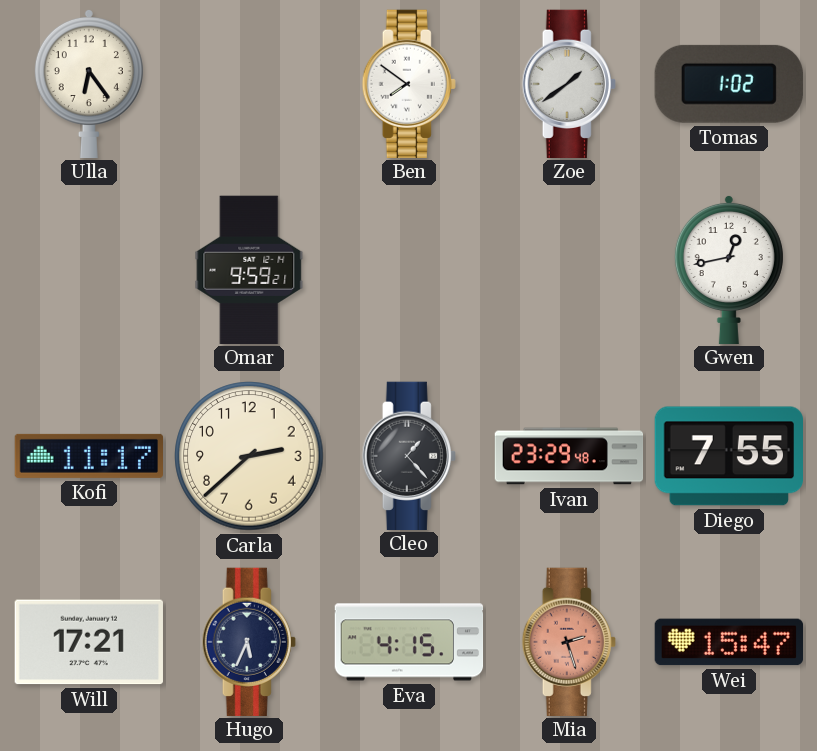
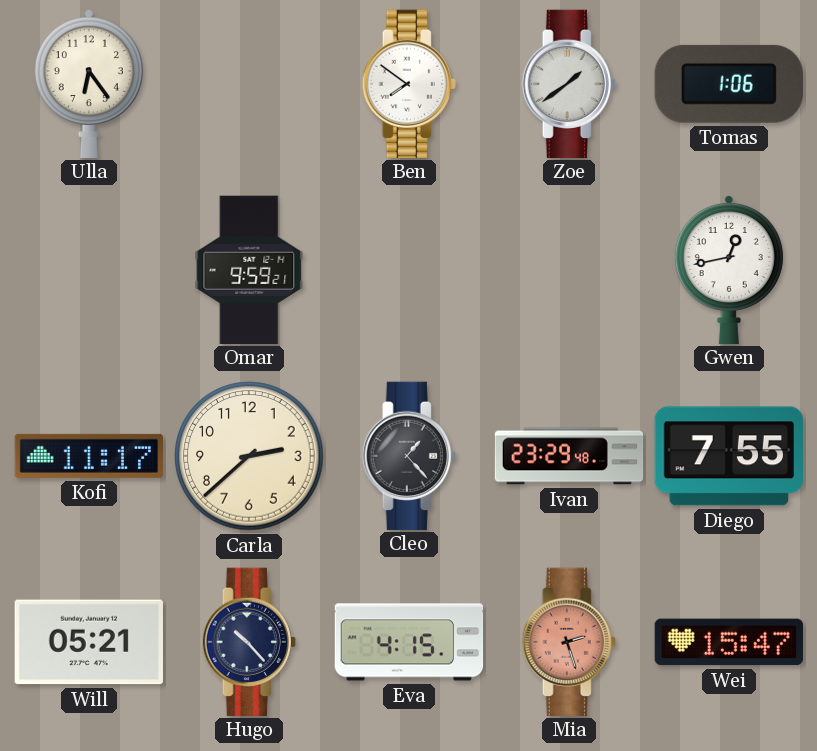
Tomas: 1:02 -> 1:06 (729, 84)
Will: 17:21 -> 05:21 (89, 642)
Hugo: 5:34 -> 10:23 (249, 641)
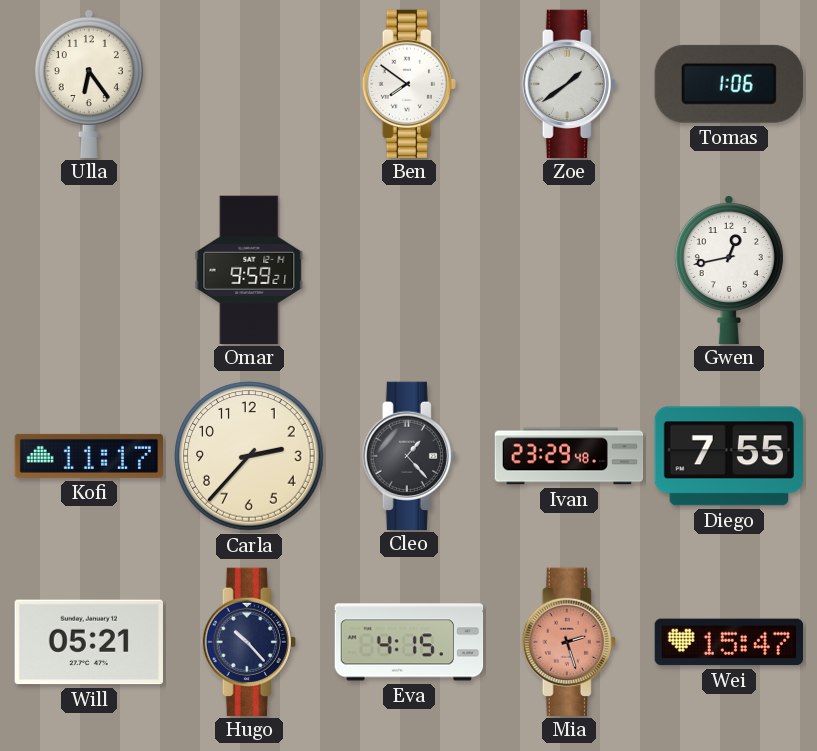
Carla: 2:38 -> 2:37 (249, 456)
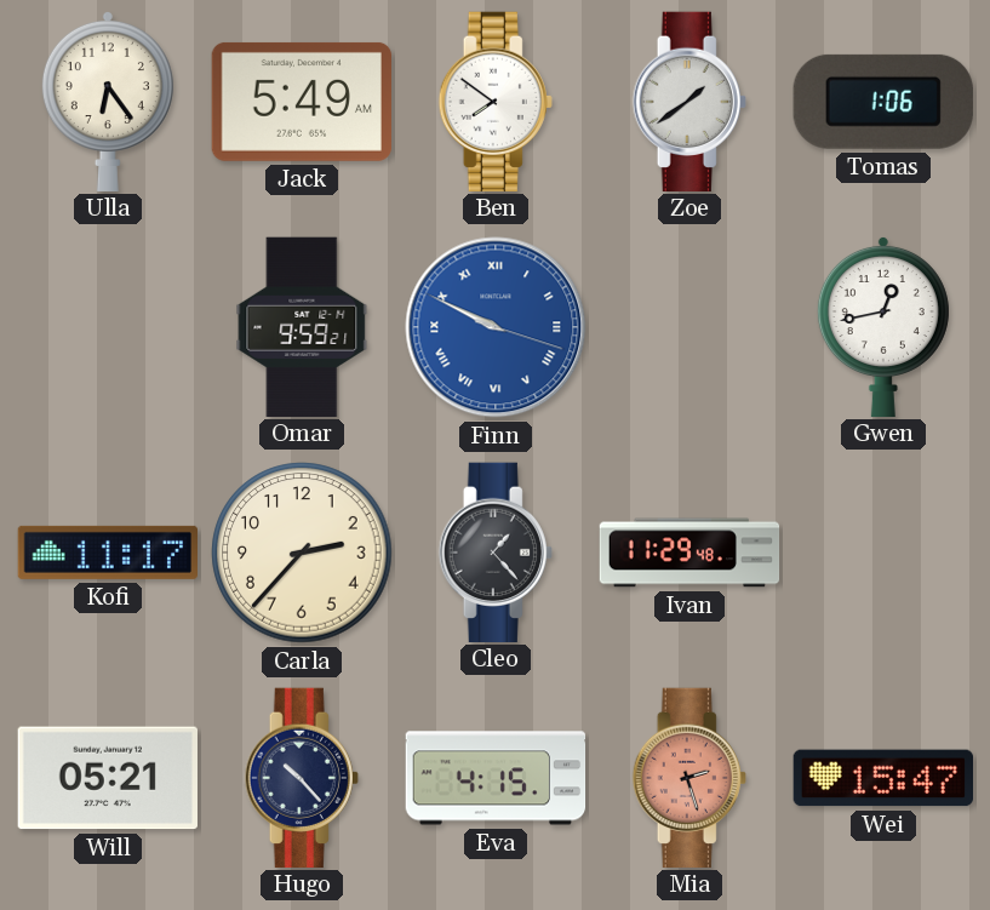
Jack: none -> 5:49 (301, 102)
Finn: none -> 9:49 (496, 327)
Ivan: 23:29 -> 11:29 (689, 553)
Diego: 7:55 -> none (728, 456)
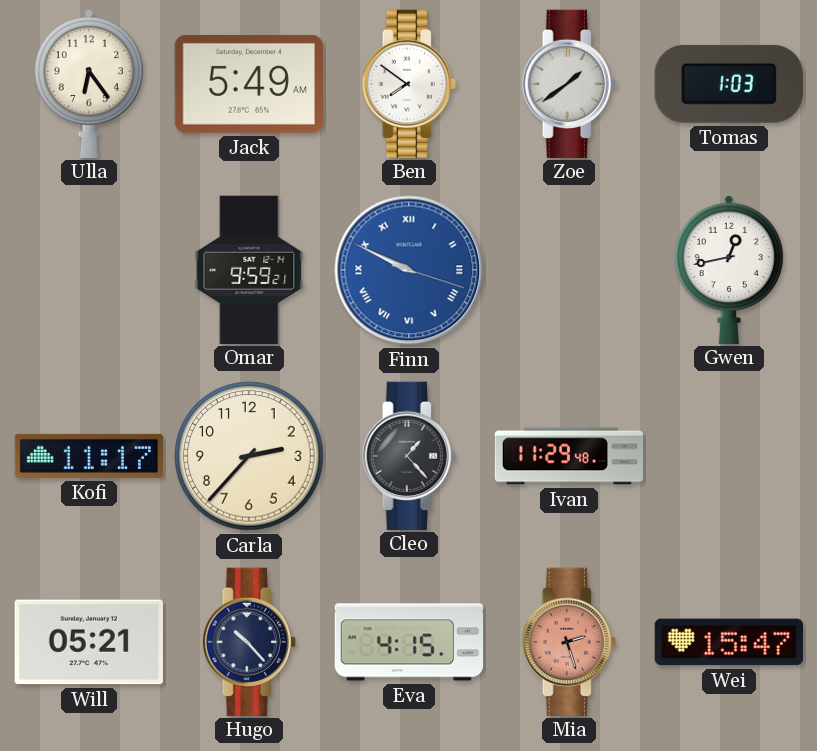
Tomas: 1:06 -> 1:03 (729, 84)
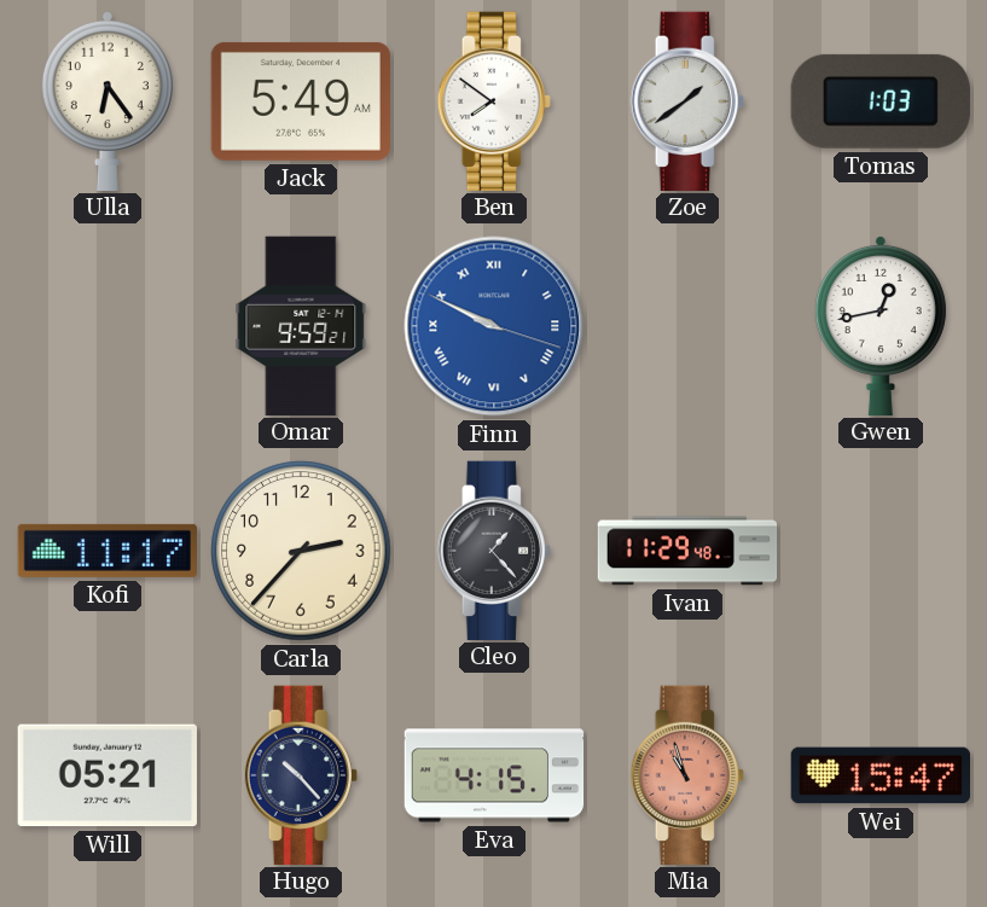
Mia: 2:27 -> 10:57 (687, 774)
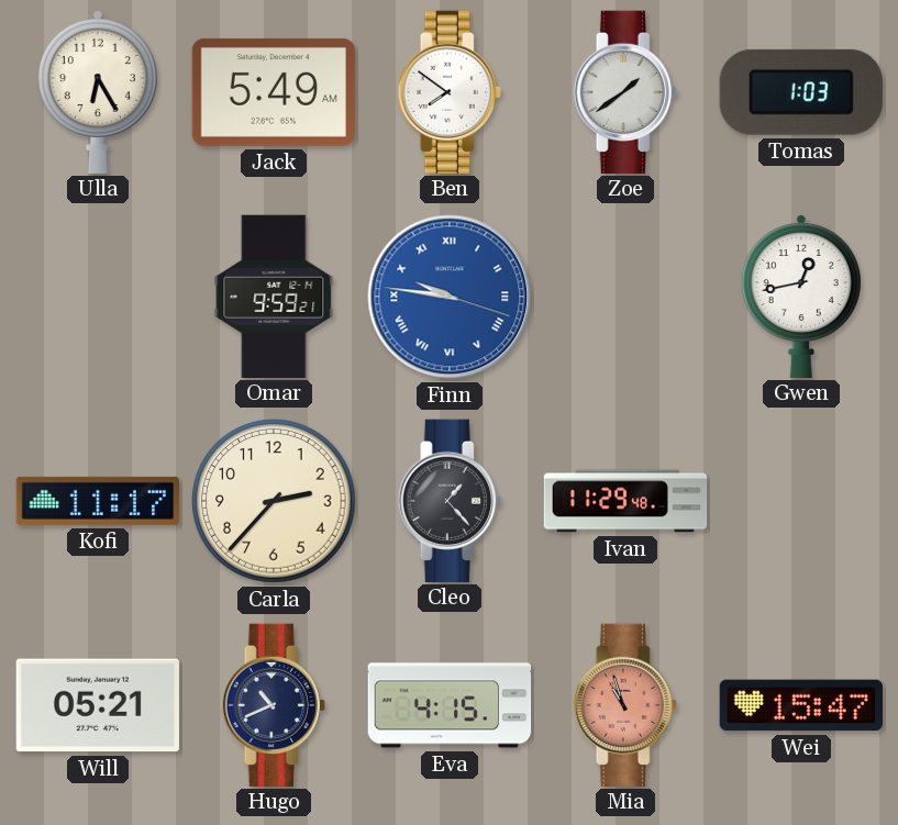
Ulla: 6:24 -> 6:25 (98, 91)
Finn: 9:49 -> 9:46 (450, 297)
Hugo: 10:23 -> 10:41 (274, 704)
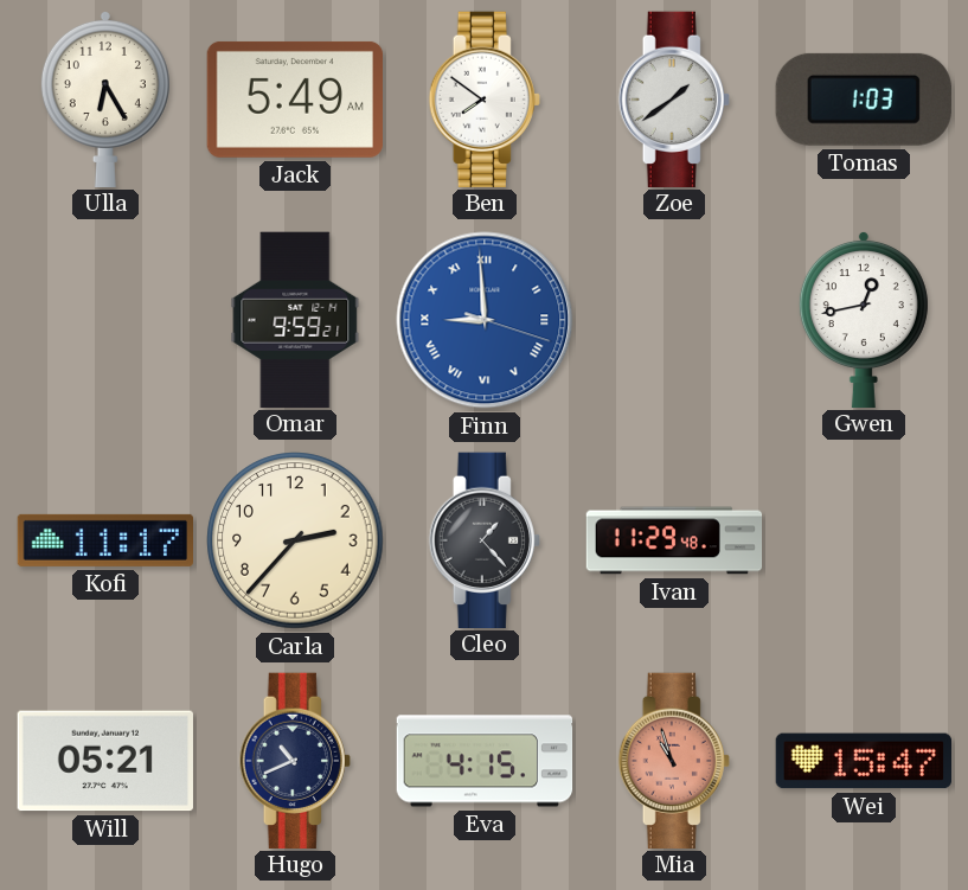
Finn: 9:46 -> 8:59 (485, 320)
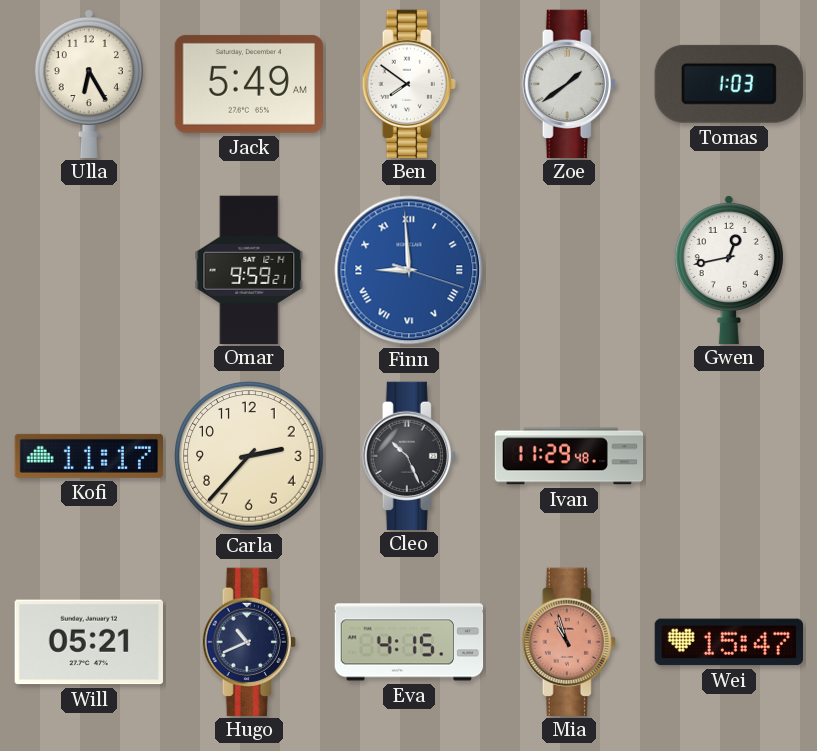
Cleo: 1:23 -> 10:26 (409, 455)
